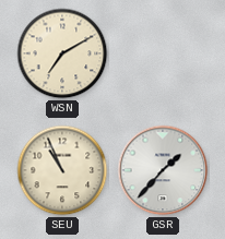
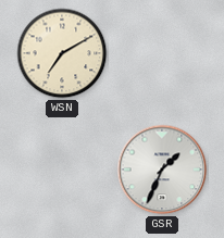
SEU: 10:56 -> none (62, 170)
GSR: 1:37 -> 1:34 (162, 170)
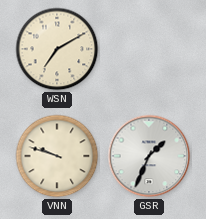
VNN: none -> 9:48 (57, 156)
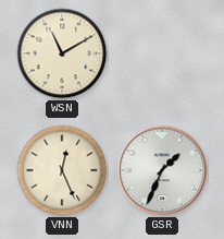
WSN: 7:10 -> 11:10 (62, 53)
VNN: 9:48 -> 12:26 (62, 170)
